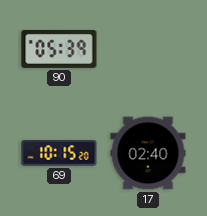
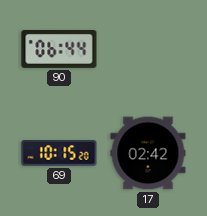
90: 05:39 -> 06:44 (59, 49)
17: 02:40 -> 02:42 (148, 153)
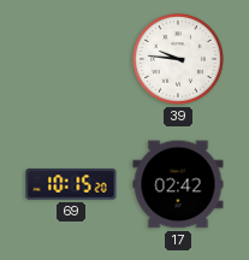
90: 06:44 -> none (59, 49)
39: none -> 9:46 (178, 59)
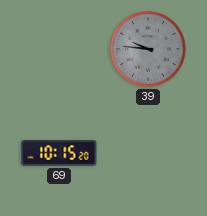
39 dial: white -> grey (148, 49)
17: 02:42 -> none (178, 184)
